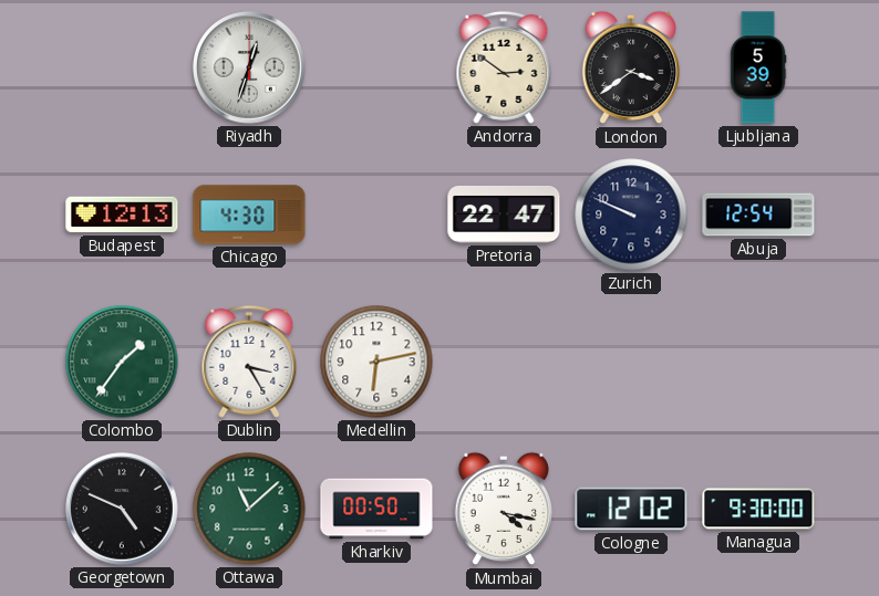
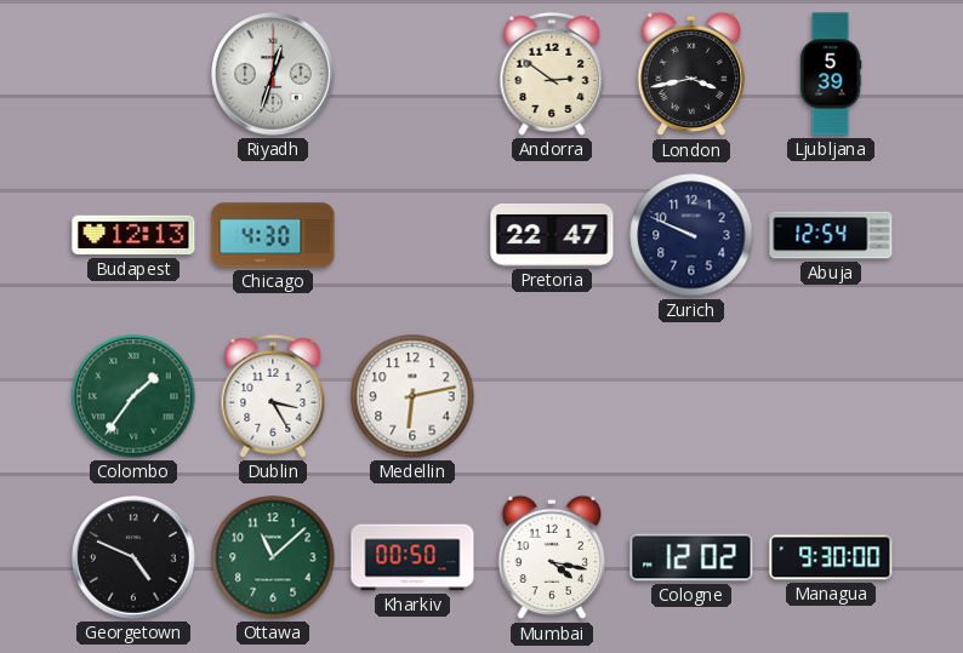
London: 3:39 -> 3:43 (691, 74)
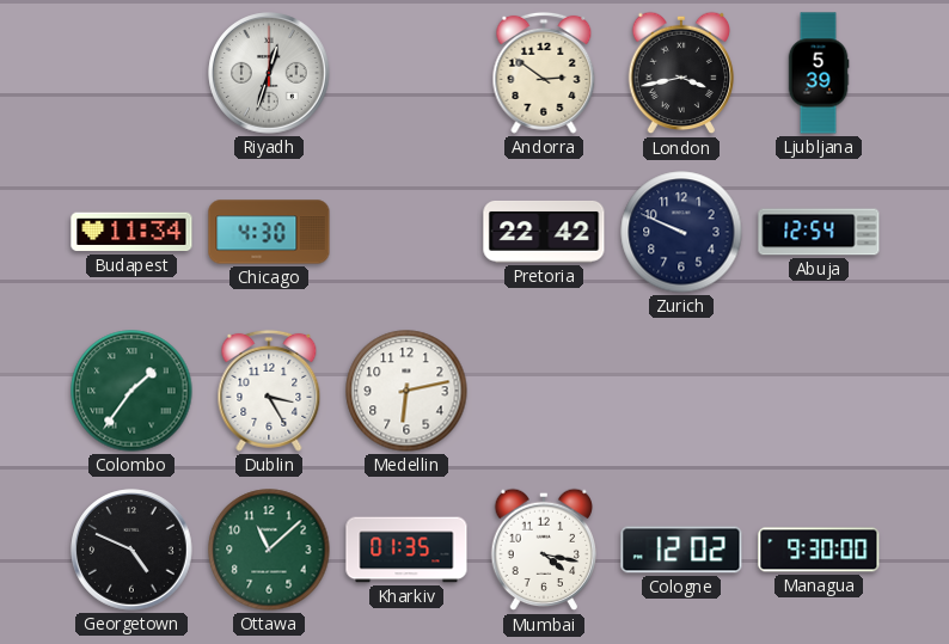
Budapest: 12:13 -> 11:34 (131, 232)
Pretoria: 22:47 -> 22:42 (544, 232)
Kharkiv: 00:50 -> 01:35 (406, 550)
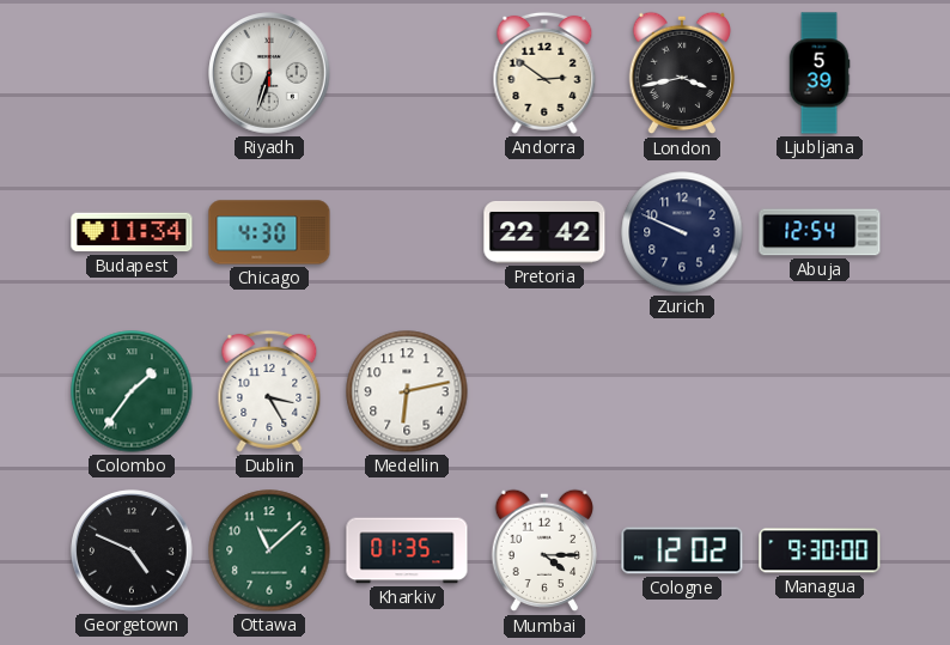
Riyadh: 12:33 -> 6:33 (269, 73)
Mumbai: 4:17 -> 4:15 (544, 550)
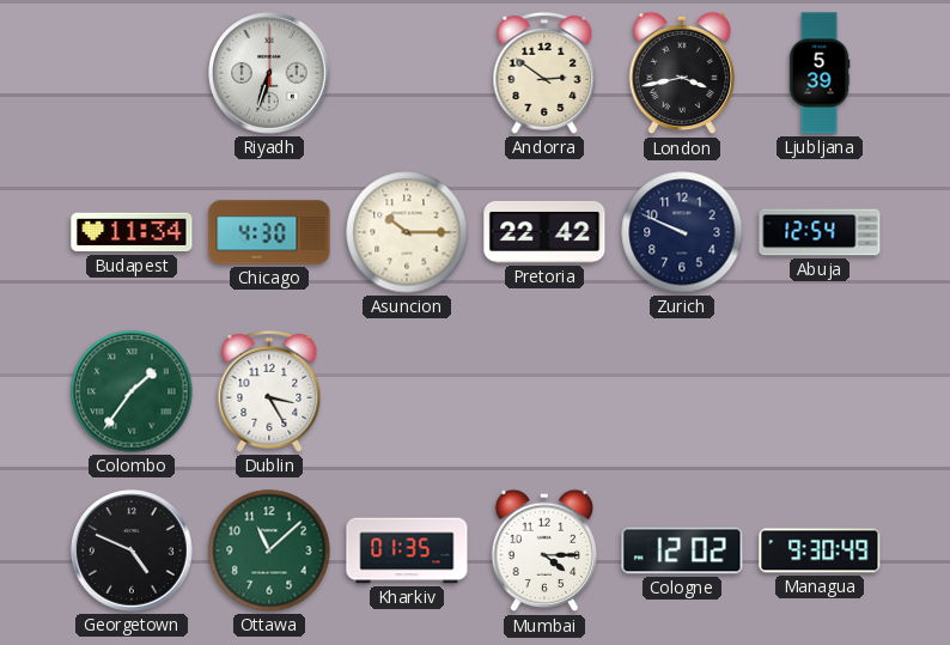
Asuncion: none -> 10:15 (407, 232)
Medellin: 6:13 -> none (407, 391)
Managua: 9:30:00 -> 9:30:49 (820, 550)
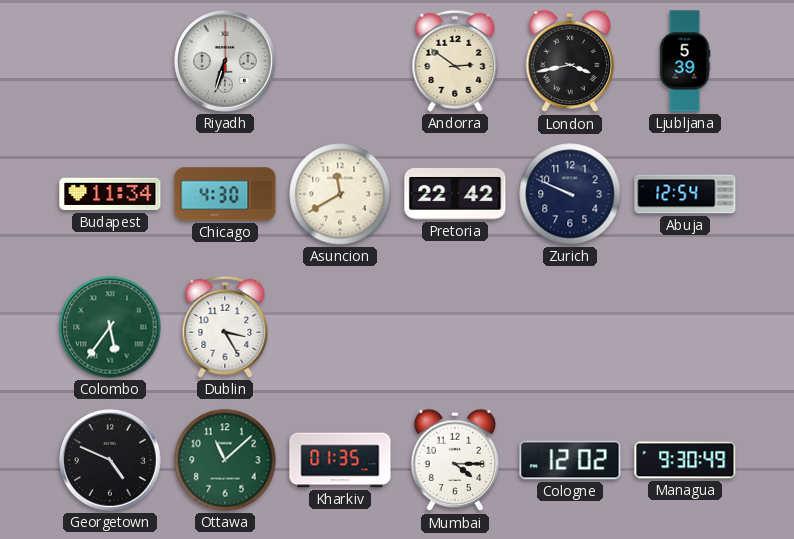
Asuncion: 10:15 -> 11:40 (340, 194)
Colombo: 1:36 -> 5:36 (110, 327)
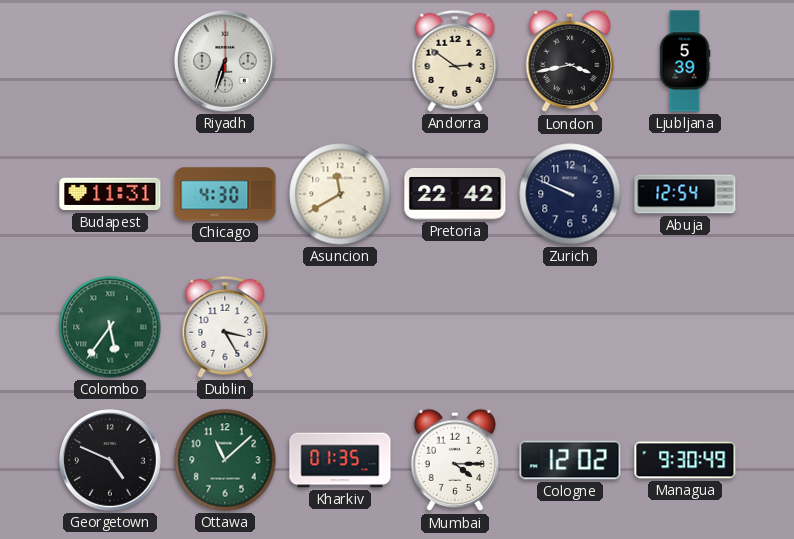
Budapest: 11:34 -> 11:31 (110, 194)
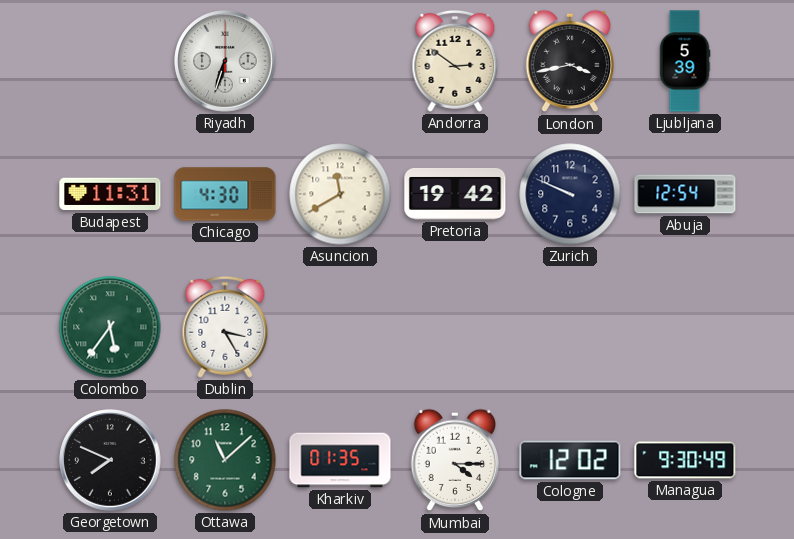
Pretoria: 22:42 -> 19:42 (455, 194)
Georgetown: 4:49 -> 7:49 (110, 460)
